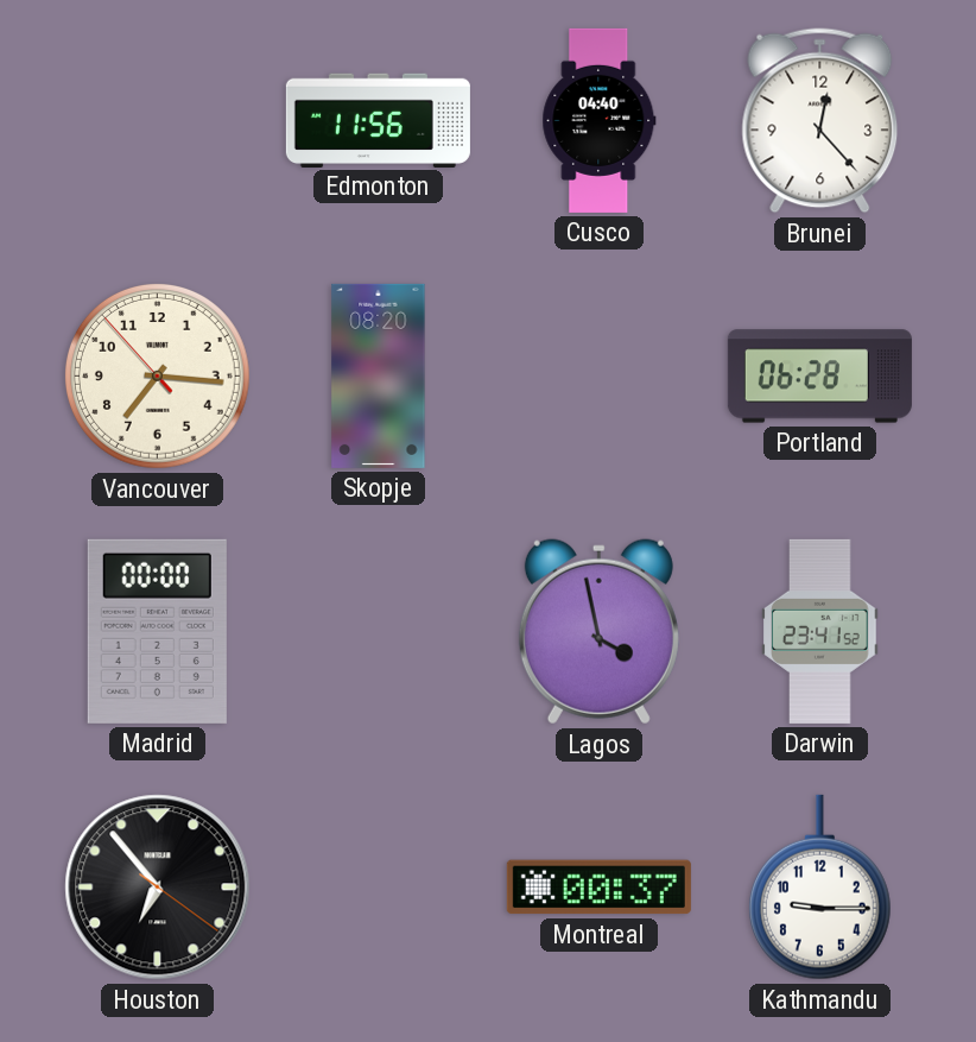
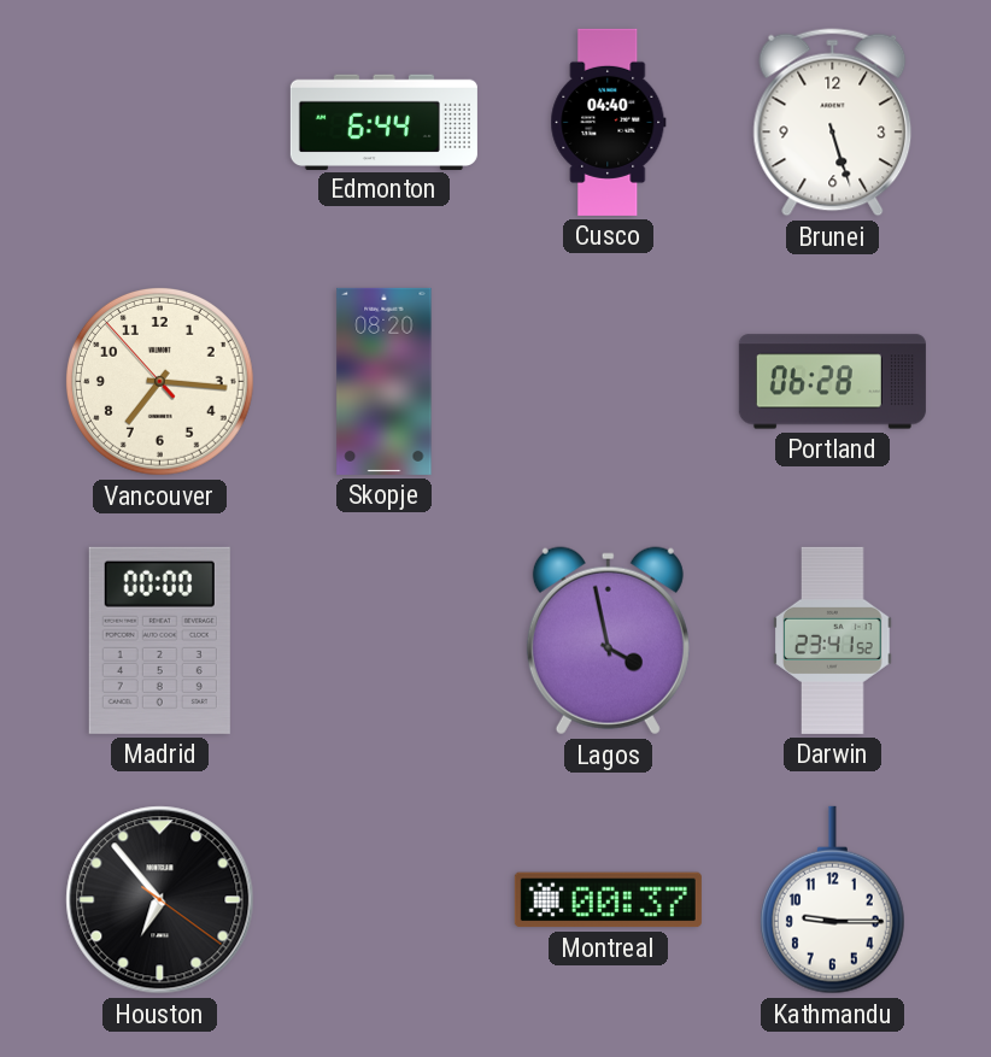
Edmonton: 11:56 -> 6:44 (383, 122)
Brunei: 12:23 -> 5:27 (833, 123)
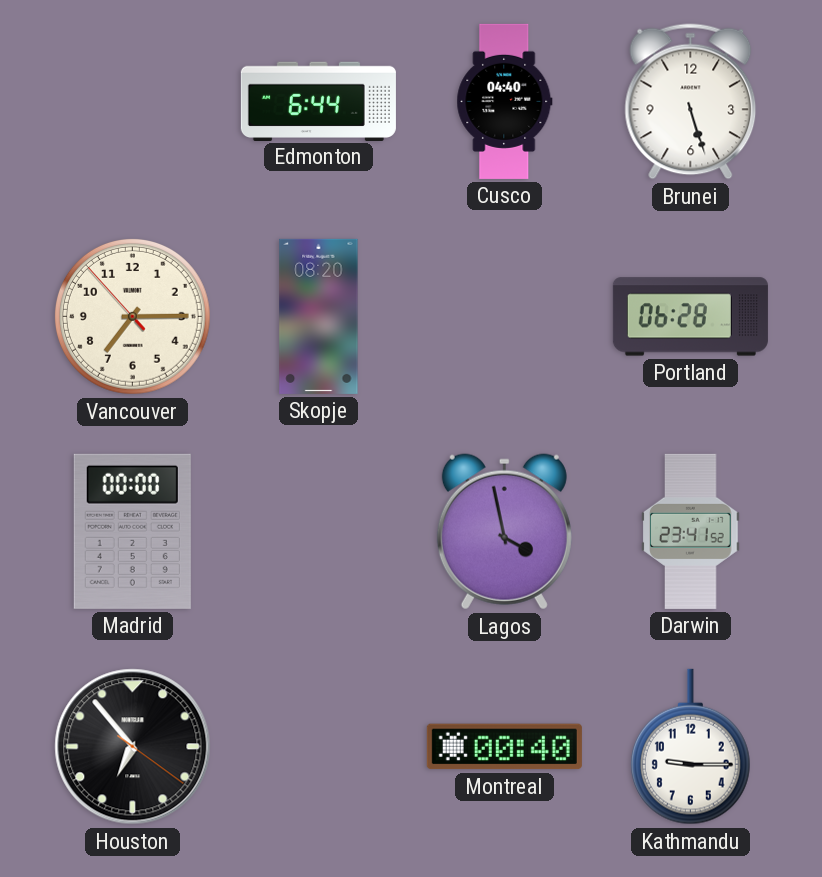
Vancouver: 7:15 -> 7:14 (132, 316)
Montreal: 00:37 -> 00:40 (504, 747)
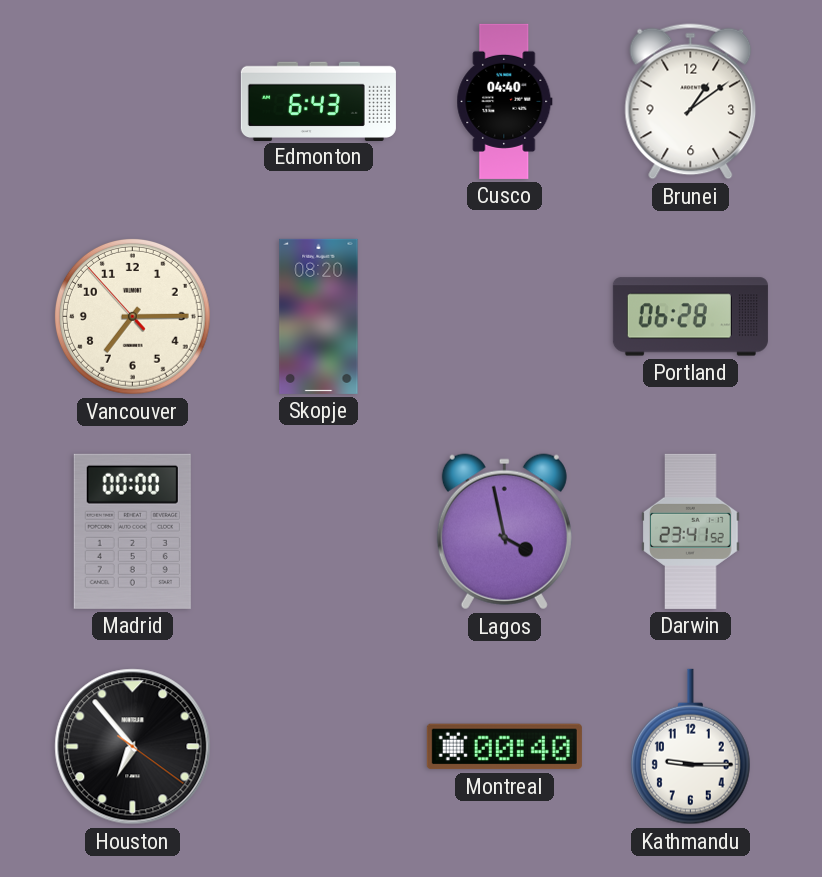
Edmonton: 6:44 -> 6:43 (318, 101)
Brunei: 5:27 -> 1:09 (691, 102)
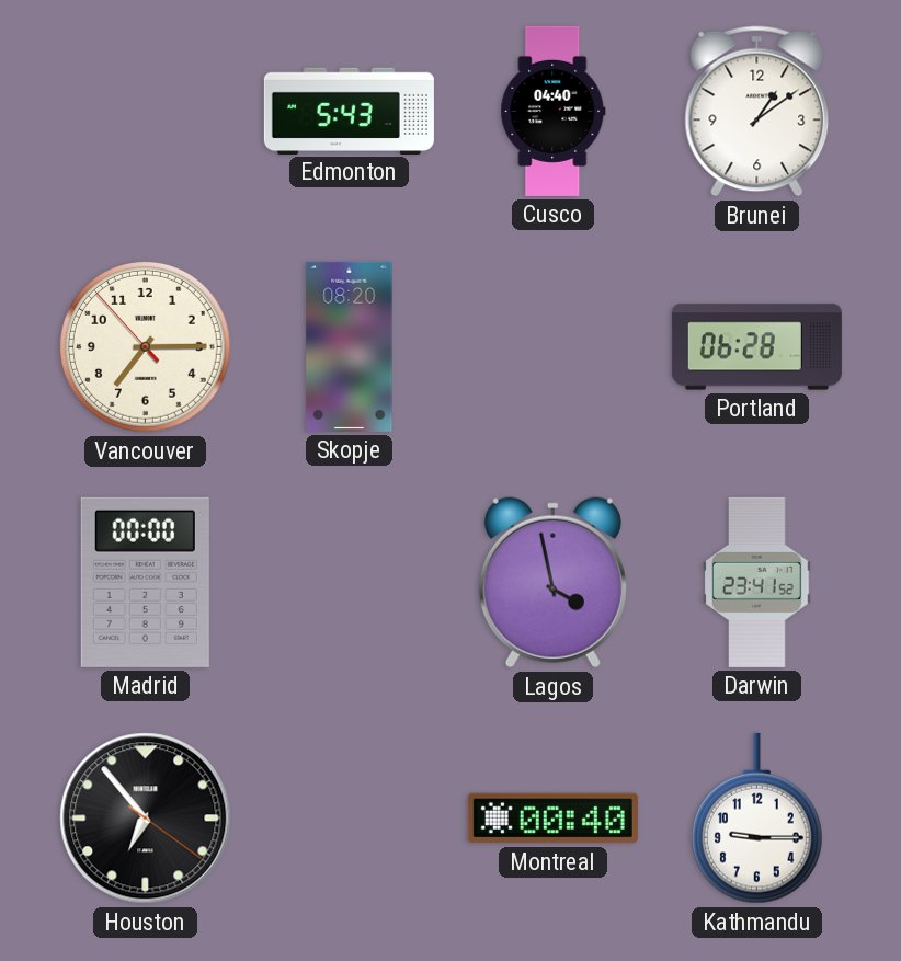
Edmonton: 6:43 -> 5:43 (349, 111)
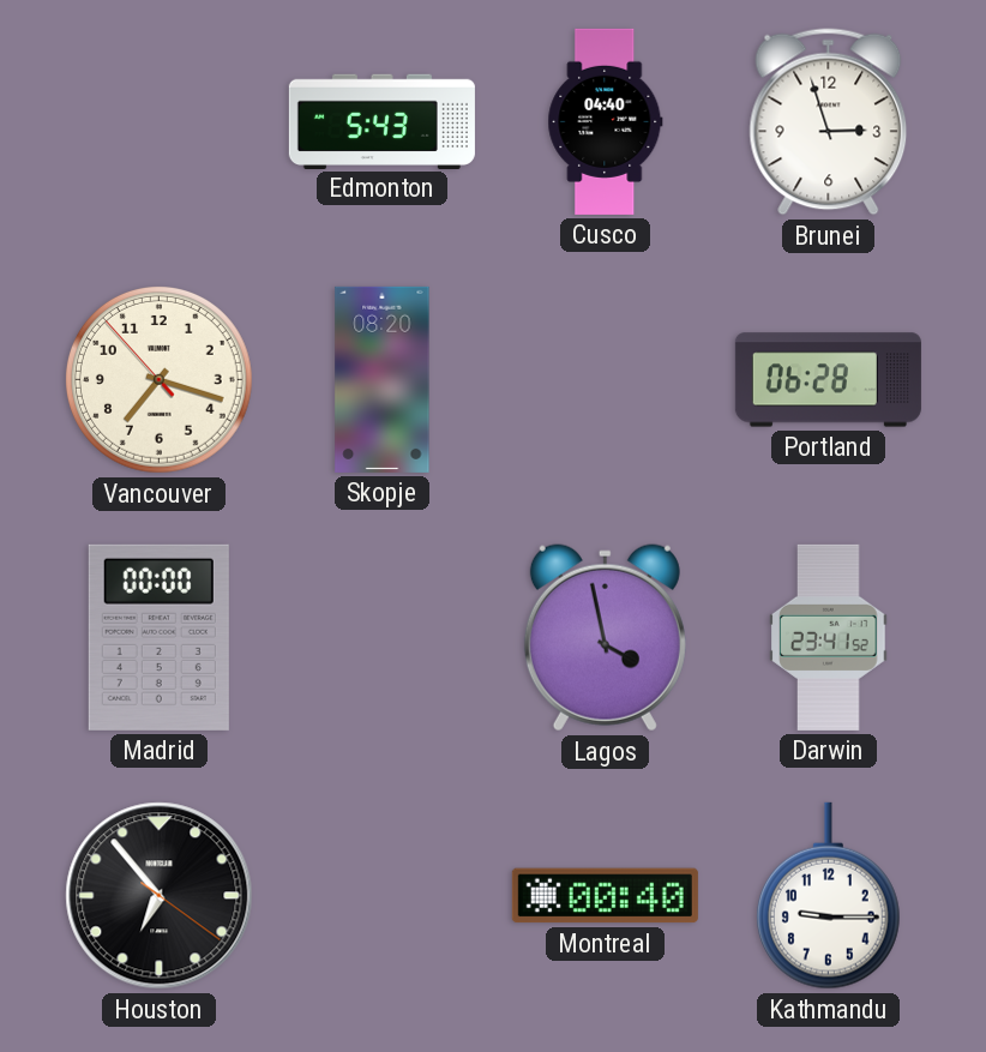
Brunei: 1:09 -> 2:57 (829, 122)
Vancouver: 7:14 -> 7:17 (158, 379)
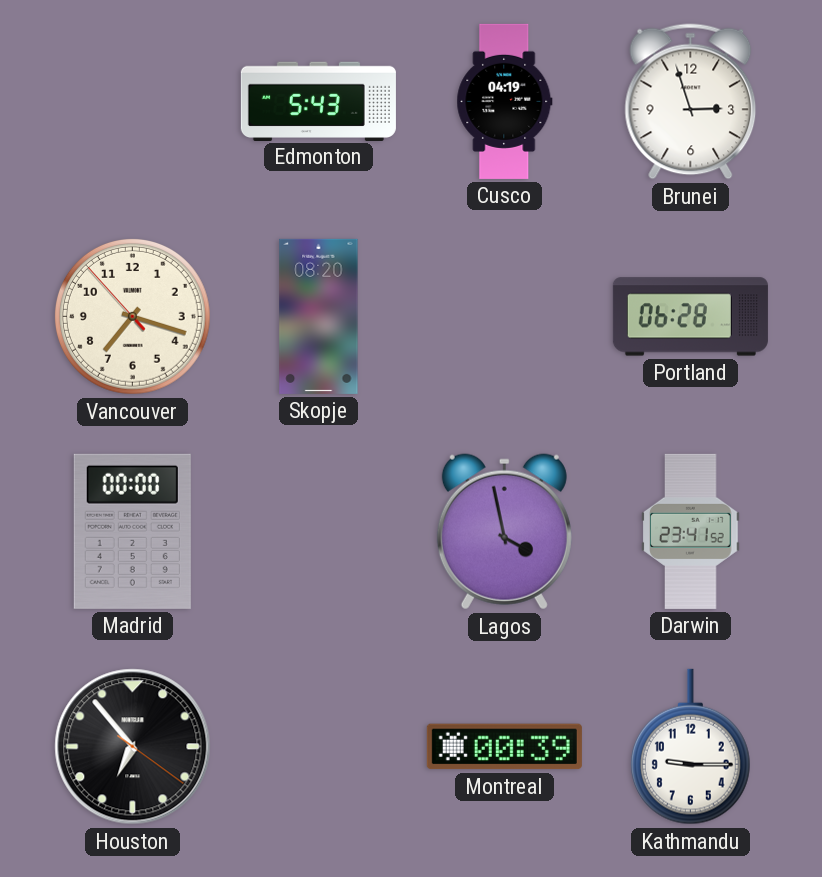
Cusco: 04:40 -> 04:19 (505, 101)
Montreal: 00:40 -> 00:39 (504, 747)
